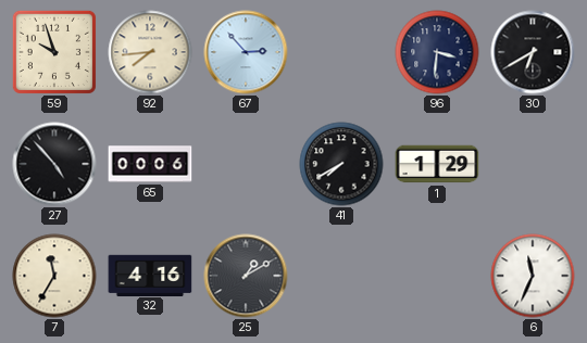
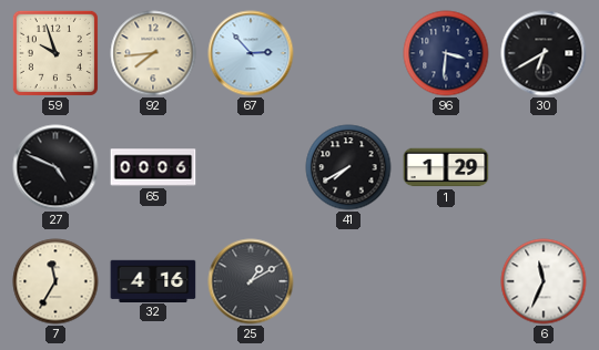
27: 4:53 -> 4:49 (55, 167)
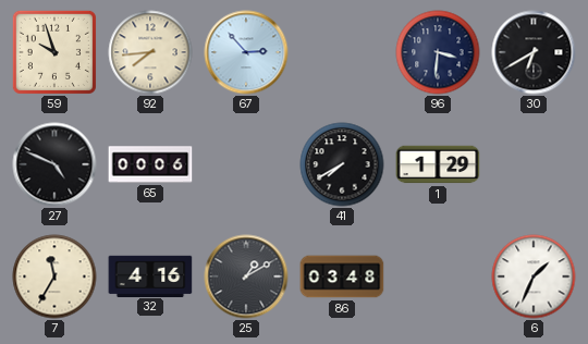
86: none -> 03:48 (342, 277)
6: 11:34 -> 1:34 (534, 277)
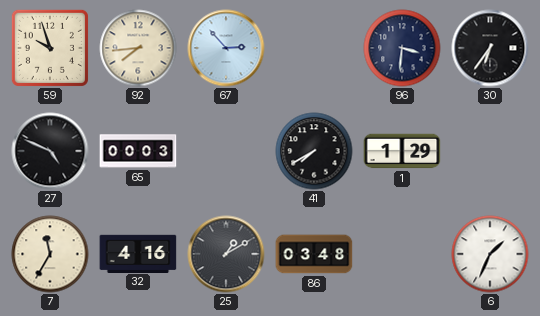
30: 6:40 -> 6:36 (490, 48)
65: 00:06 -> 00:03 (138, 151)
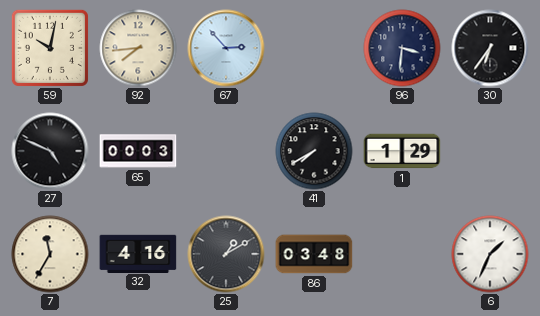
59: 9:57 -> 10:02 (50, 48)
